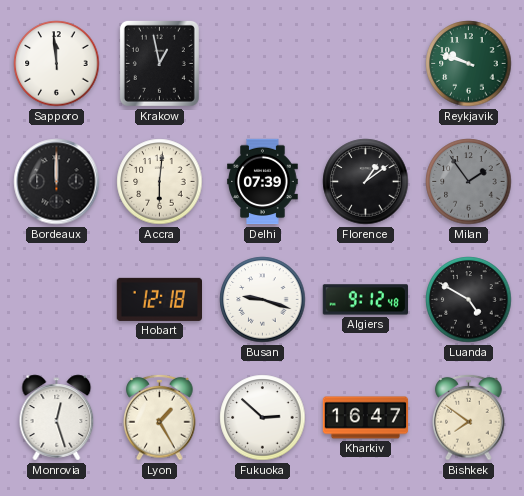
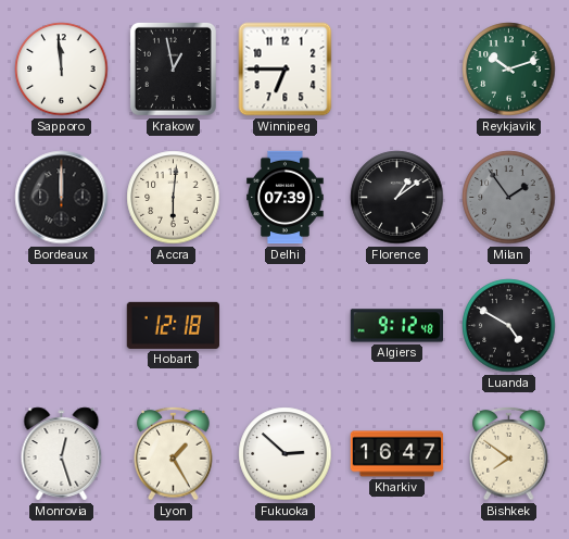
Winnipeg: none -> 6:45 (286, 70)
Reykjavik: 9:48 -> 10:12 (509, 70)
Busan: 9:18 -> none (263, 300)
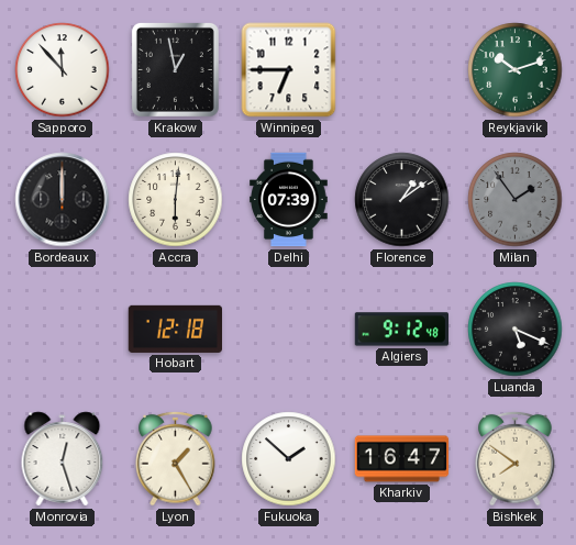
Sapporo: 11:59 -> 11:53 (63, 70)
Luanda: 4:50 -> 5:19 (516, 330)
Fukuoka: 2:52 -> 1:52 (289, 459)
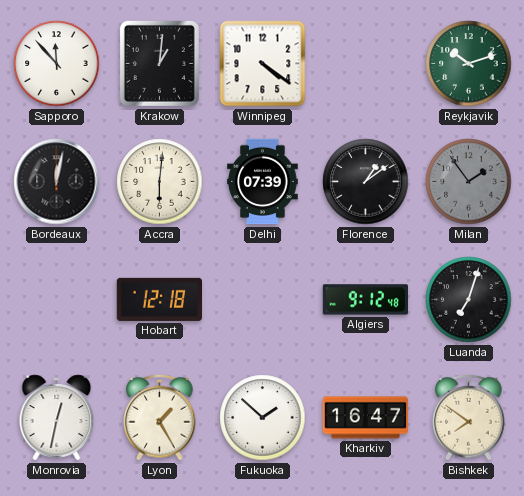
Krakow: 12:58 -> 1:01 (159, 63)
Winnipeg: 6:45 -> 4:21 (263, 64)
Bordeaux: 12:00 -> 12:02 (57, 182)
Luanda: 5:19 -> 7:03 (469, 300)
Monrovia: 12:27 -> 12:32 (57, 418)
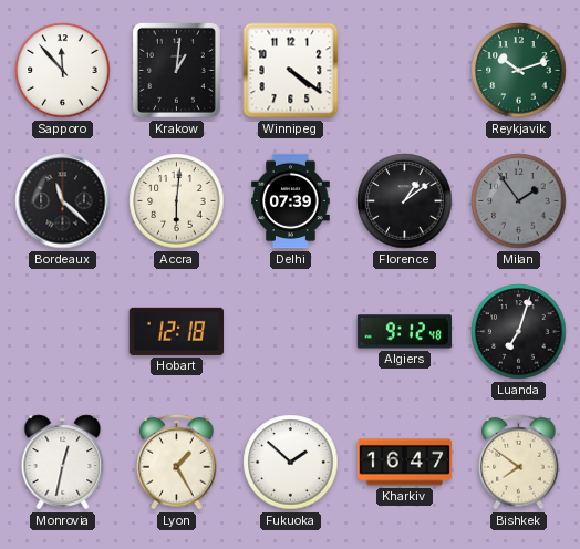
Bordeaux: 12:02 -> 11:22 (63, 201)
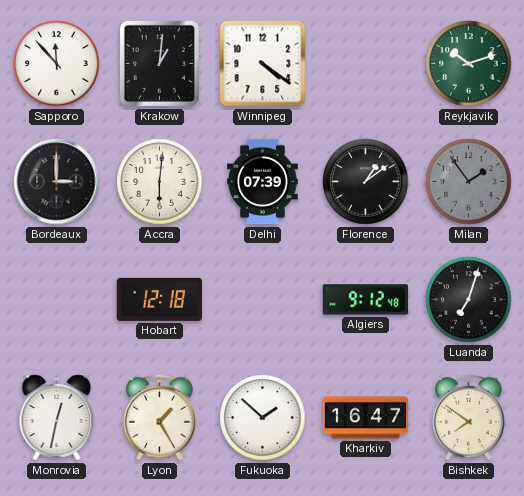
Bordeaux: 11:22 -> 3:00 (57, 182)
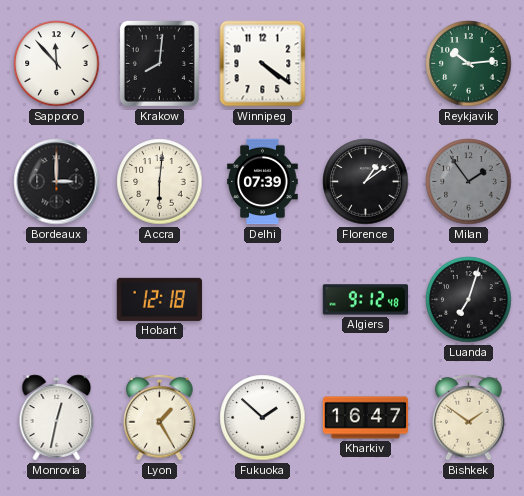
Krakow: 1:01 -> 8:01 (159, 63)
Reykjavik: 10:12 -> 10:14 (469, 64)
Bishkek: 7:51 -> 1:51 (469, 417)
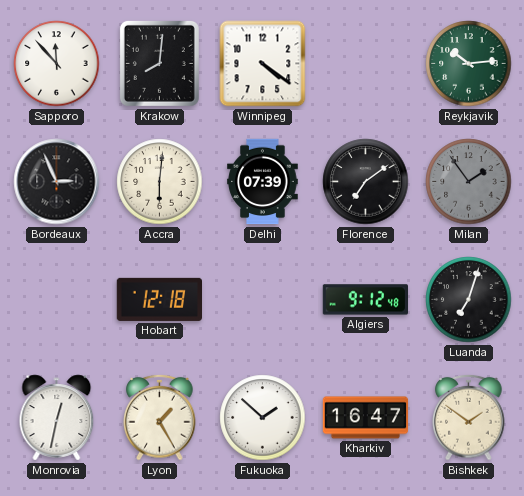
Bordeaux: 3:00 -> 2:56 (57, 182)
Florence: 1:09 -> 7:09 (366, 182)
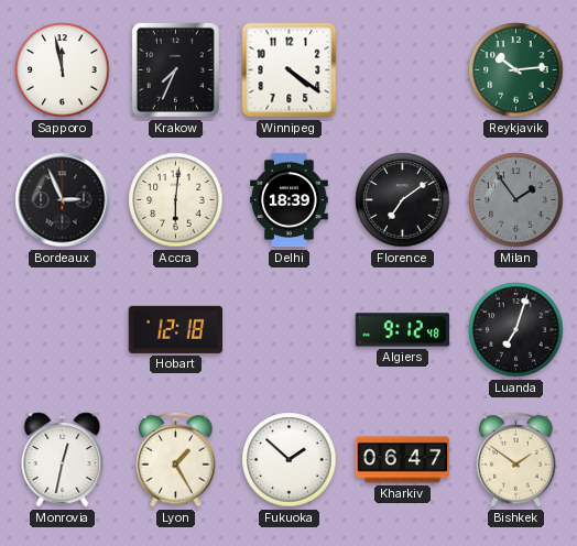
Sapporo: 11:53 -> 11:58 (63, 70)
Krakow: 8:01 -> 7:34 (175, 69)
Delhi: 07:39 -> 18:39 (290, 200)
Kharkiv: 16:47 -> 06:47 (403, 460)
